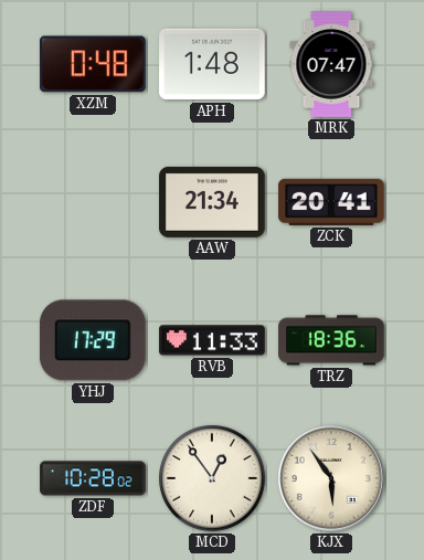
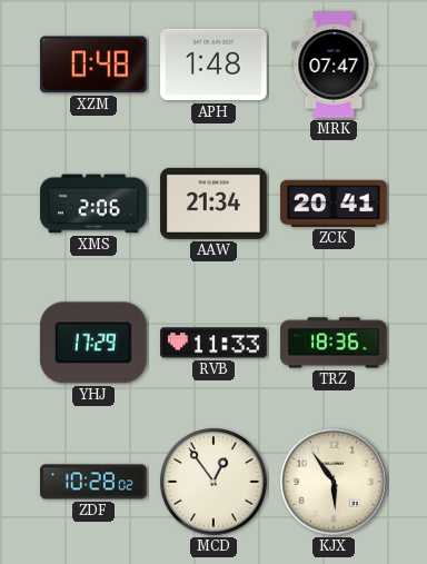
XMS: none -> 2:06 (93, 204)
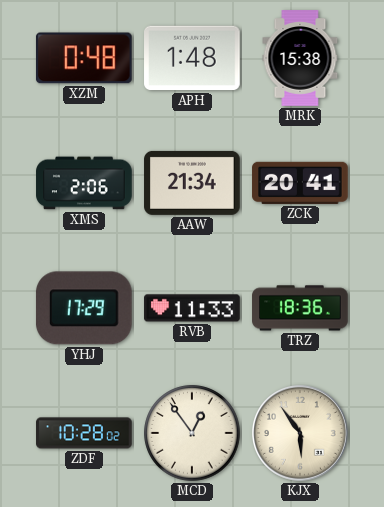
MRK: 07:47 -> 15:38 (300, 58)
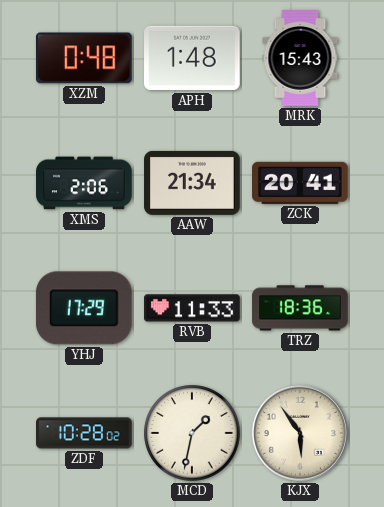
MRK: 15:38 -> 15:43 (300, 58)
MCD: 12:54 -> 1:32 (192, 433)
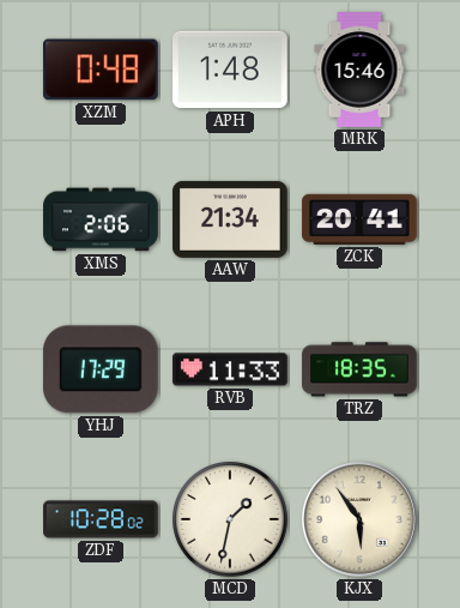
MRK: 15:43 -> 15:46 (359, 70)
TRZ: 18:36 -> 18:35 (359, 369)
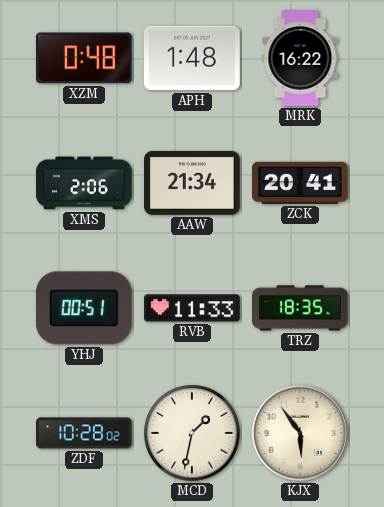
MRK: 15:46 -> 16:22 (300, 58)
YHJ: 17:29 -> 00:51 (84, 308)
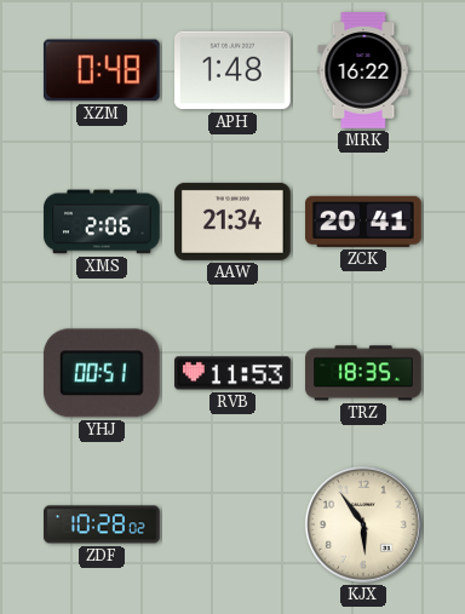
RVB: 11:33 -> 11:53 (232, 373)
MCD: 1:32 -> none (192, 433)
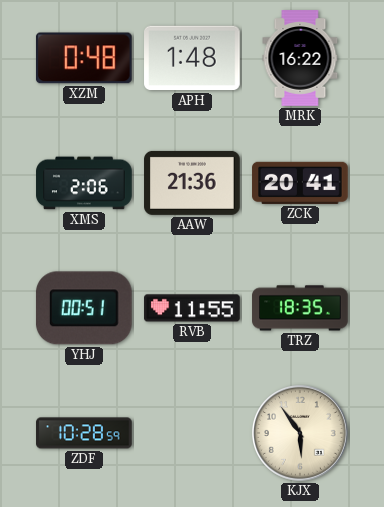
AAW: 21:34 -> 21:36 (192, 183)
RVB: 11:53 -> 11:55 (192, 308)
ZDF: 10:28:02 -> 10:28:59 (84, 433)
